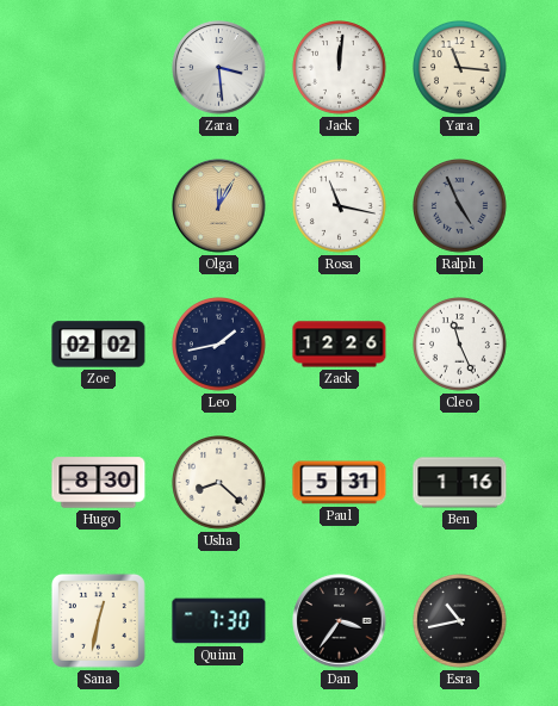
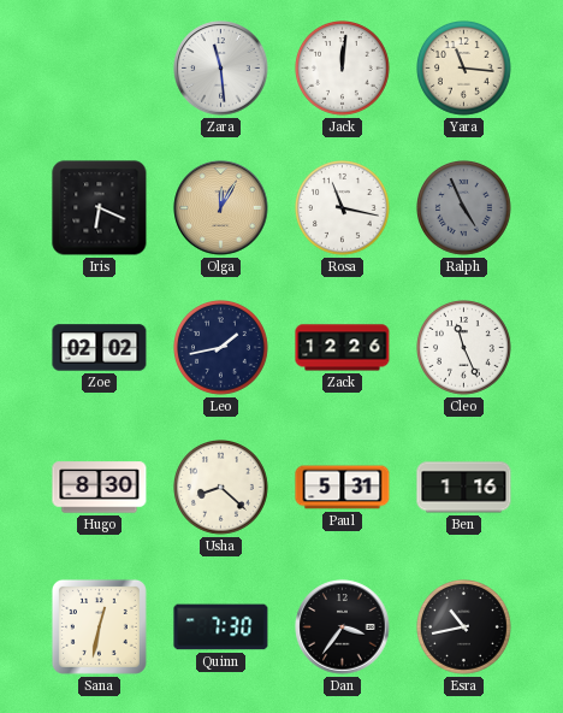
Zara: 3:29 -> 11:29 (221, 69)
Iris: none -> 6:19 (100, 208)
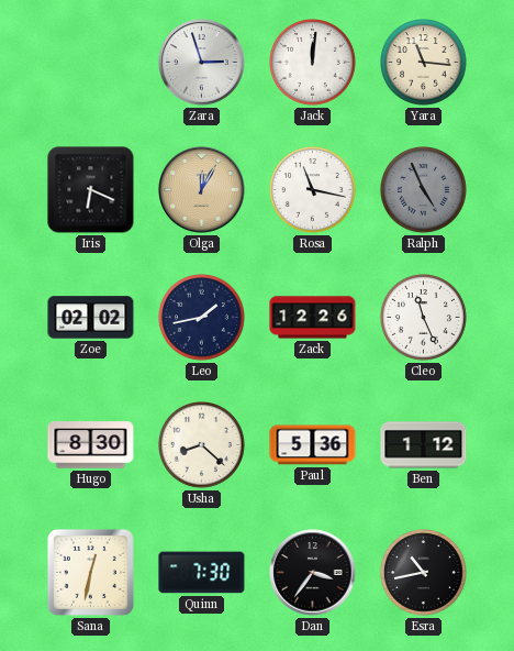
Zara: 11:29 -> 2:57 (202, 63)
Paul: 5:31 -> 5:36 (313, 445)
Ben: 1:16 -> 1:12 (424, 445)
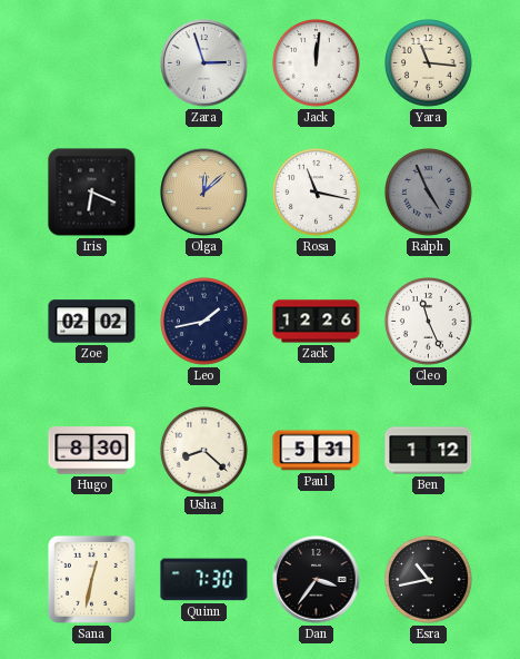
Olga: 12:05 -> 12:08 (204, 193)
Paul: 5:36 -> 5:31 (317, 451)
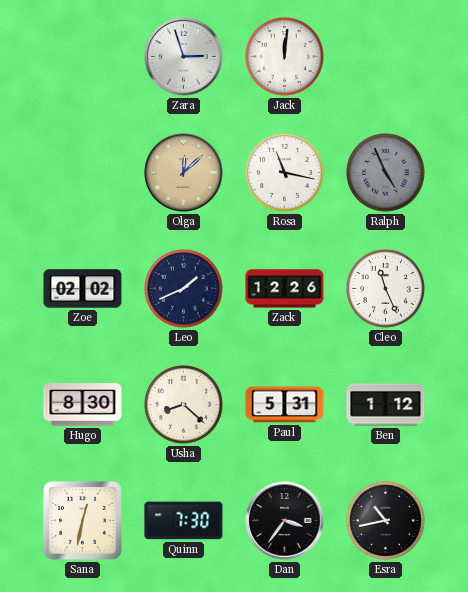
Yara: 11:16 -> none (429, 63)
Iris: 6:19 -> none (92, 193)
Leo: 1:43 -> 1:41 (184, 289)
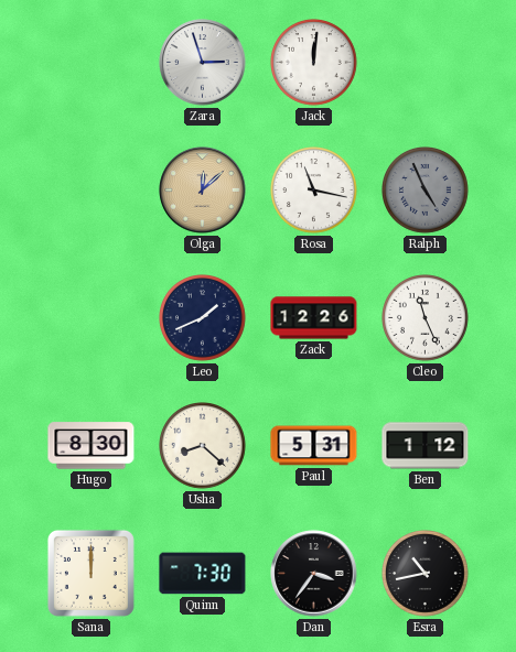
Zoe: 02:02 -> none (83, 289)
Sana: 12:32 -> 12:00 (90, 573)
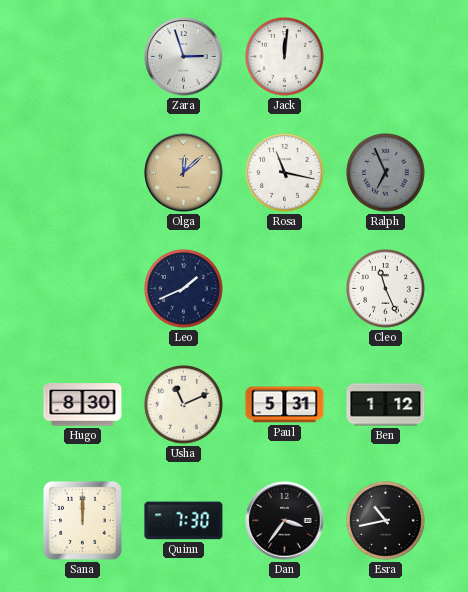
Ralph: 4:56 -> 6:56 (386, 173)
Zack: 12:26 -> none (314, 318)
Usha: 8:22 -> 11:11 (184, 405)
